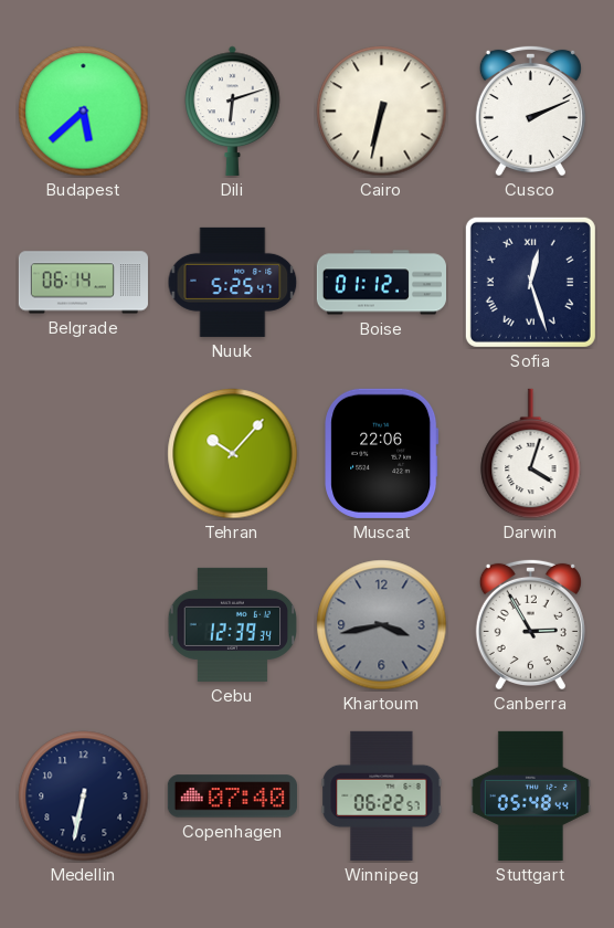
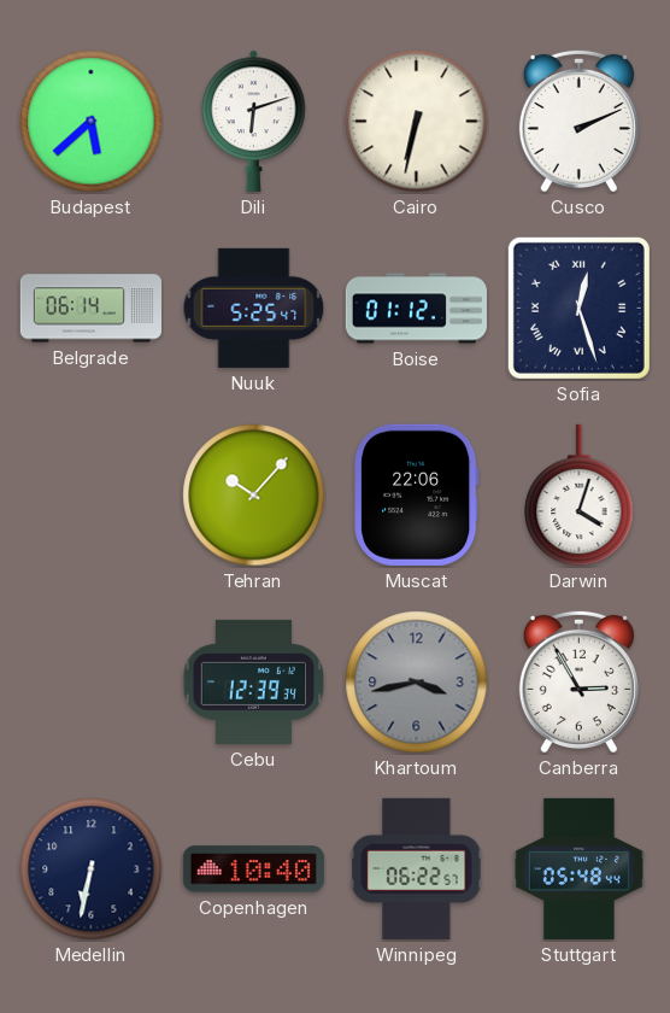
Copenhagen: 07:40 -> 10:40 (253, 869)
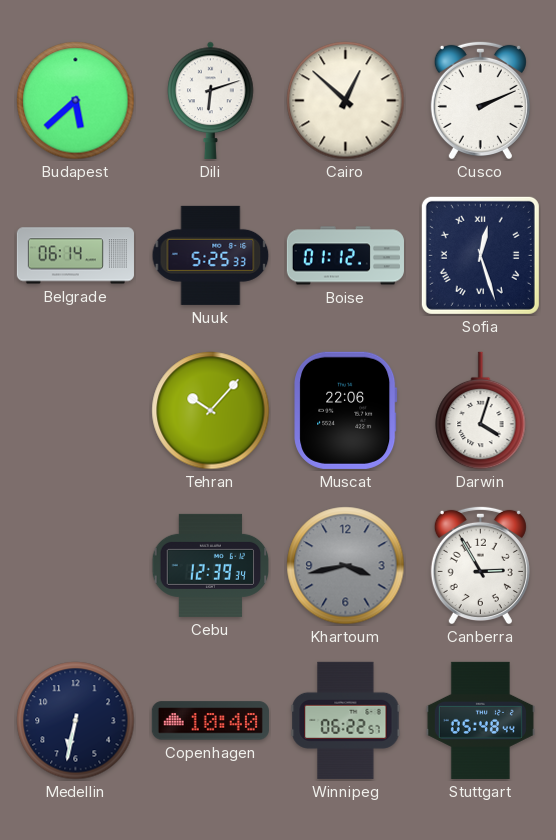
Cairo: 6:32 -> 12:52 (346, 101)
Nuuk: 5:25:47 -> 5:25:33 (211, 255)
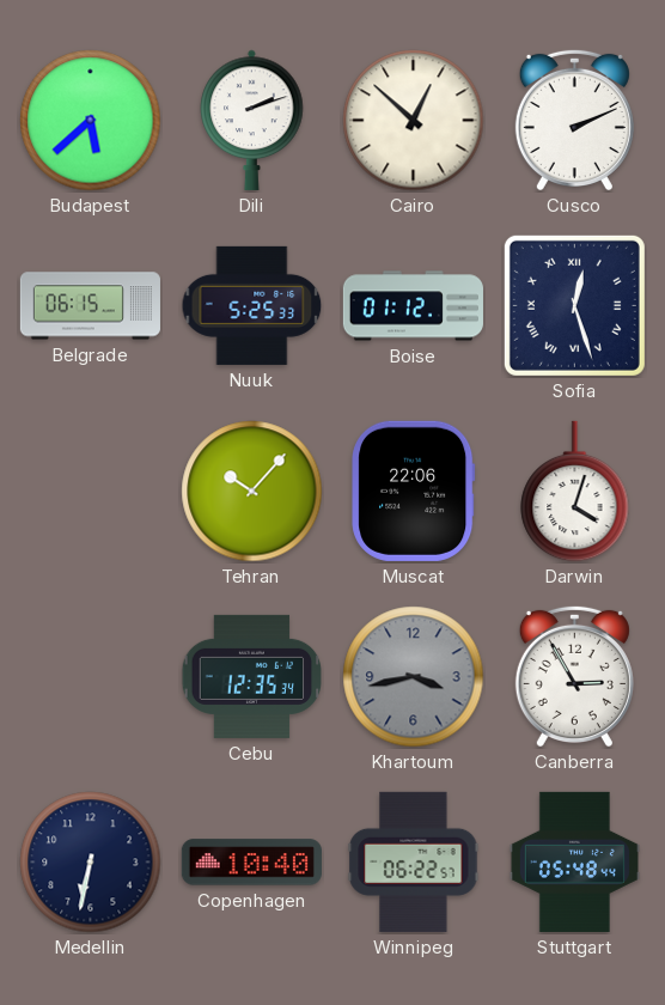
Dili: 6:12 -> 2:12 (252, 120)
Belgrade: 06:14 -> 06:15 (90, 306)
Cebu: 12:39 -> 12:35 (252, 676)
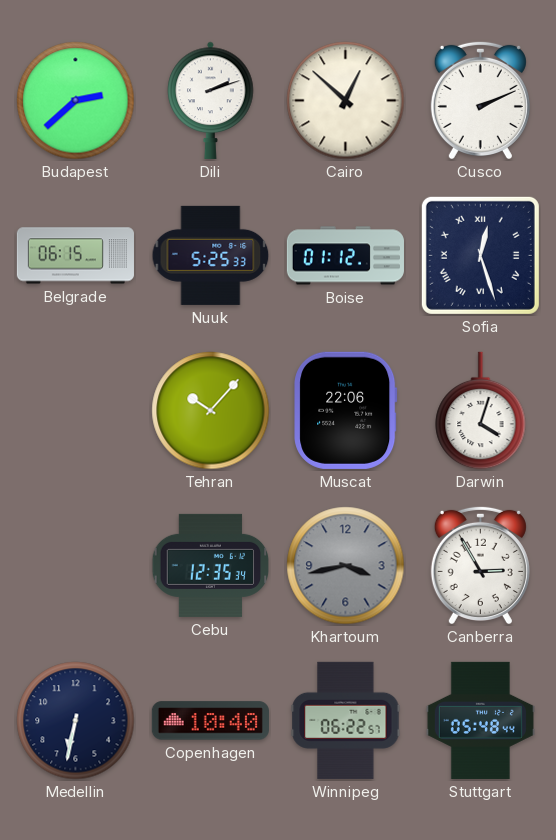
Budapest: 5:38 -> 2:38 (76, 101)
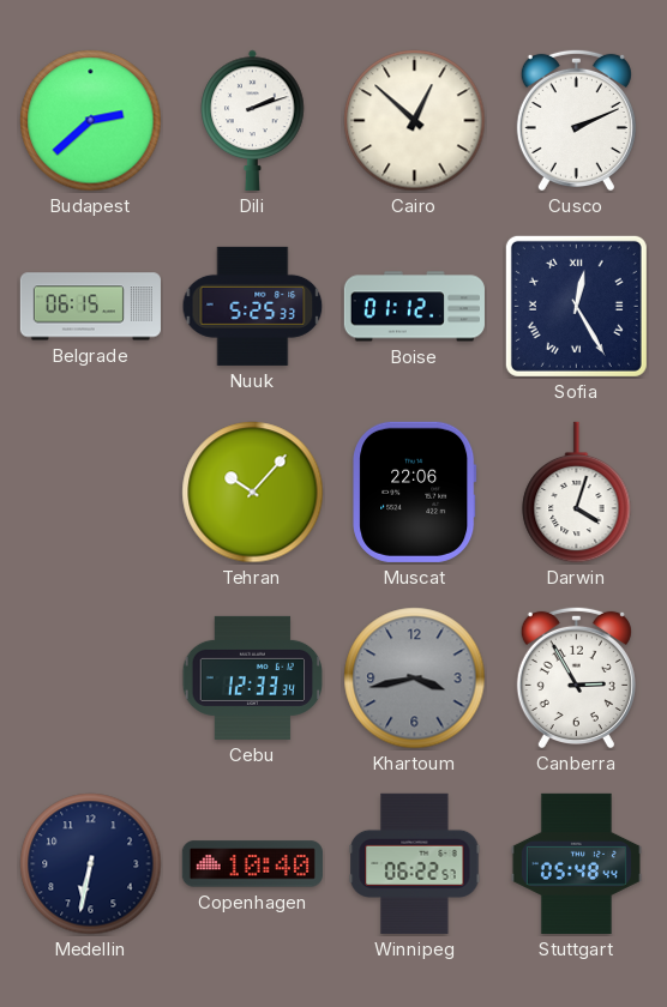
Sofia: 12:27 -> 12:25 (576, 306)
Cebu: 12:35 -> 12:33 (253, 677)
